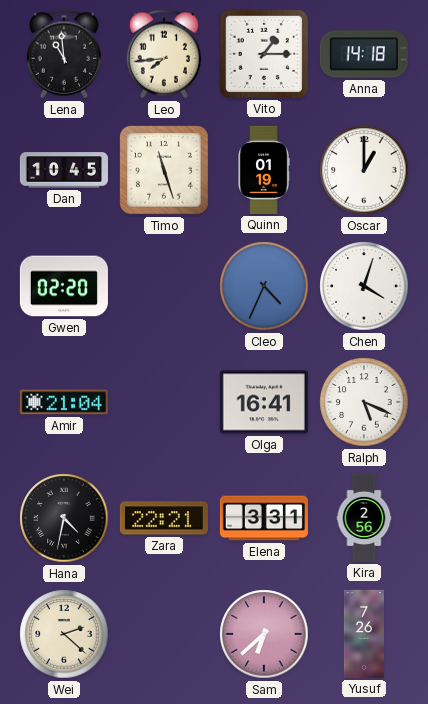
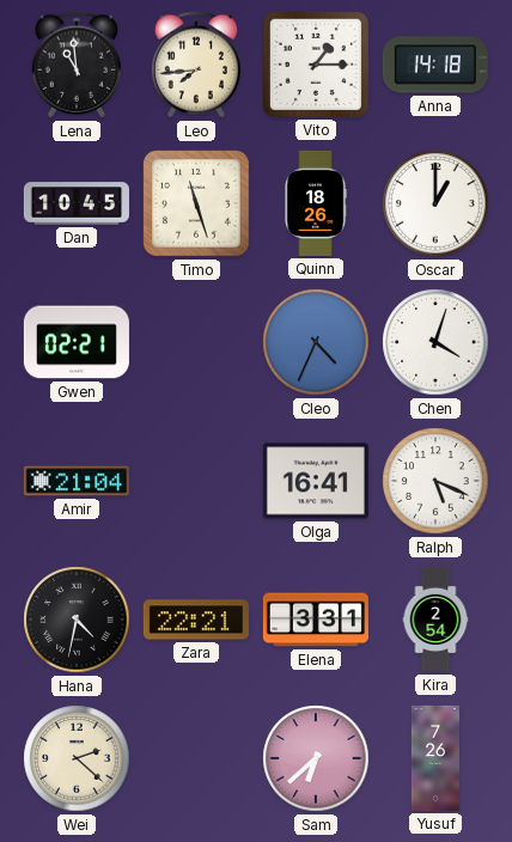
Quinn: 01:19 -> 18:26 (316, 203)
Gwen: 02:20 -> 02:21 (77, 342)
Kira: 2:56 -> 2:54 (435, 620)
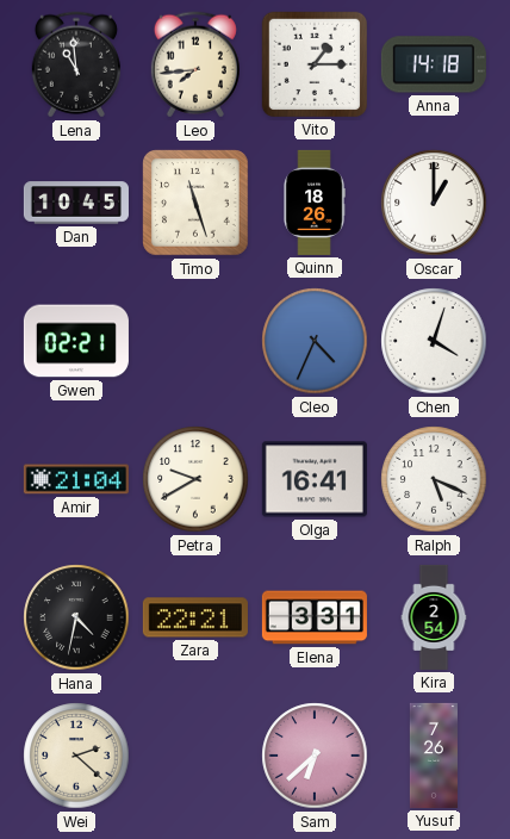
Petra: none -> 9:40 (195, 479)
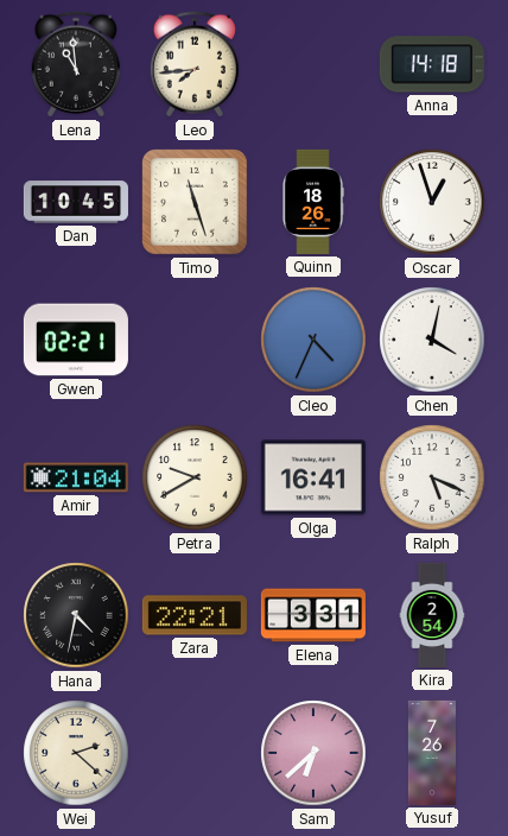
Vito: 1:15 -> none (315, 64)
Oscar: 1:00 -> 12:57 (432, 202)
Chen: 4:03 -> 4:02 (432, 340)
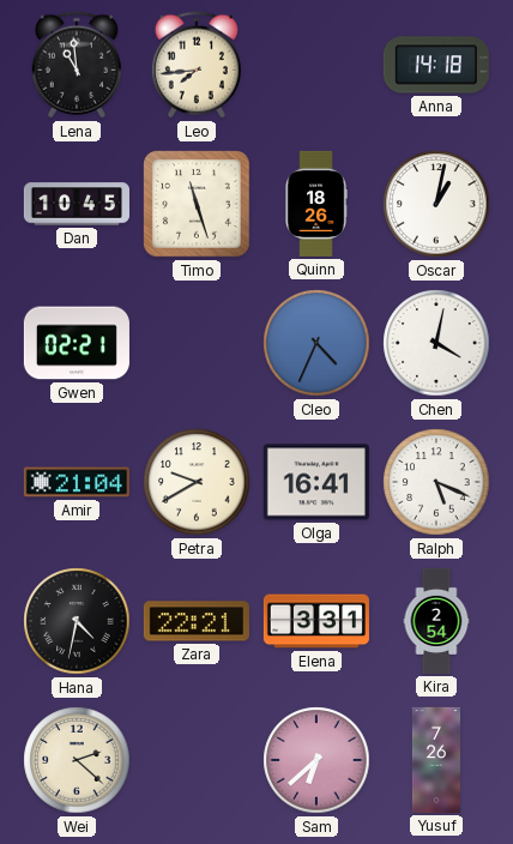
Oscar: 12:57 -> 1:02 (436, 204)
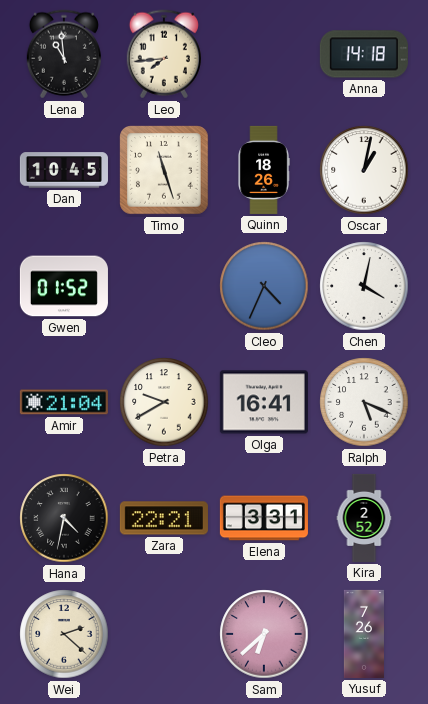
Gwen: 02:21 -> 01:52 (64, 286)
Kira: 2:54 -> 2:52 (364, 518)
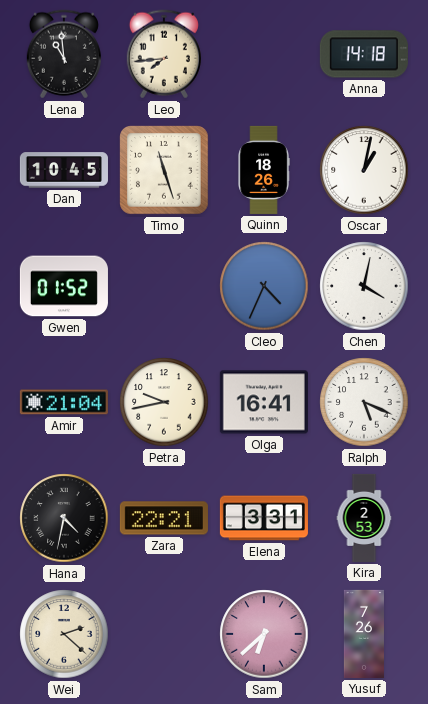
Petra: 9:40 -> 9:43 (164, 402)
Kira: 2:52 -> 2:53 (364, 518)
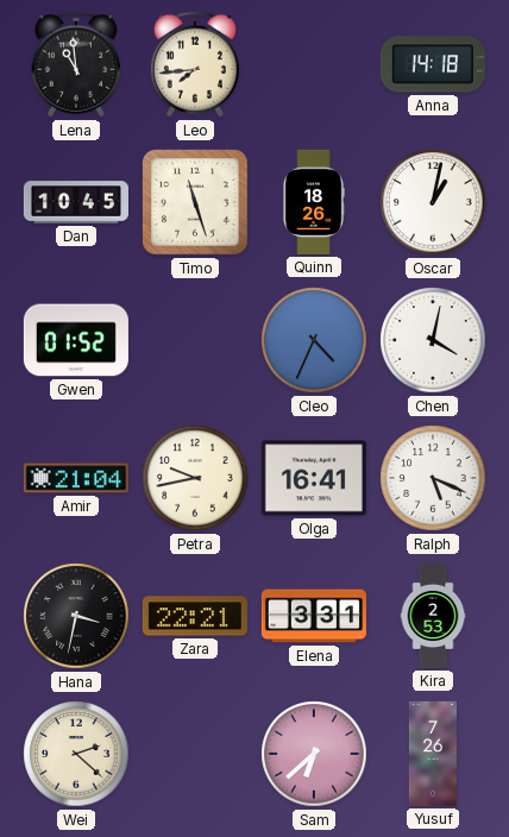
Hana: 4:32 -> 3:32 (76, 616)
